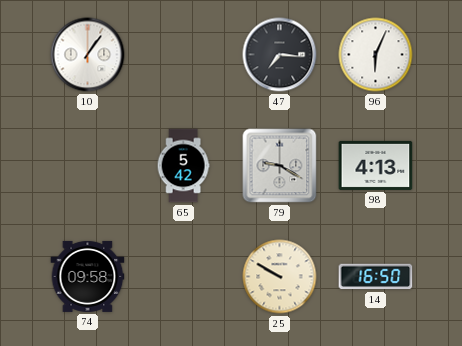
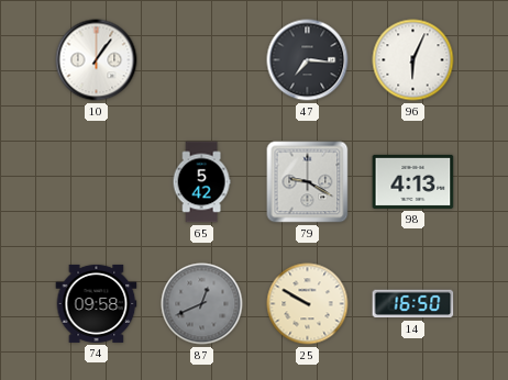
87: none -> 12:41 (202, 304)
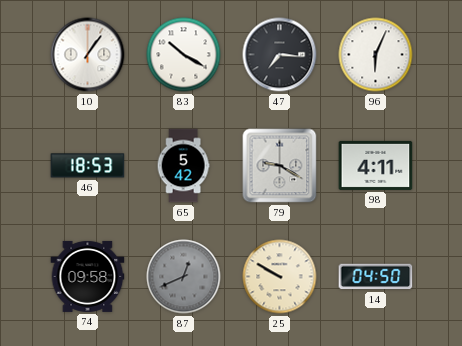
83: none -> 10:20 (184, 55)
46: none -> 18:53 (88, 166)
98: 4:13 -> 4:11 (376, 165)
14: 16:50 -> 04:50 (376, 277)
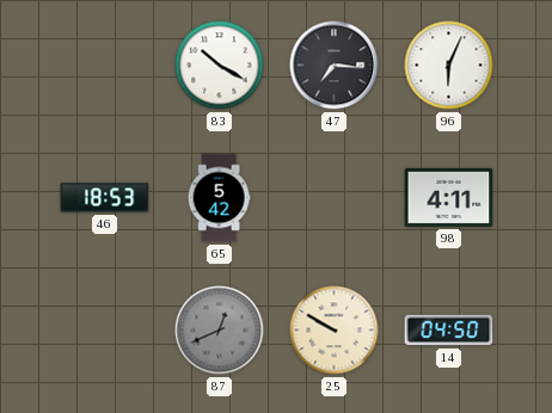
10: 1:06 -> none (88, 55)
79: 9:20 -> none (280, 166)
74: 09:58 -> none (88, 276)
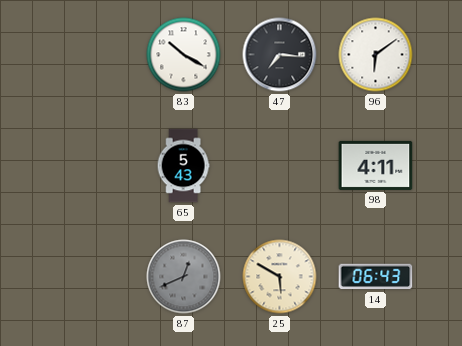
96: 6:04 -> 6:09 (376, 55)
46: 18:53 -> none (105, 198)
65: 5:42 -> 5:43 (183, 166)
25: 9:50 -> 5:50 (280, 277)
14: 04:50 -> 06:43 (376, 277)
